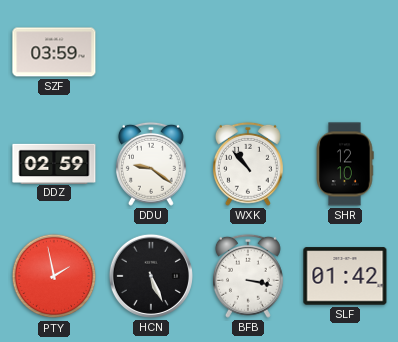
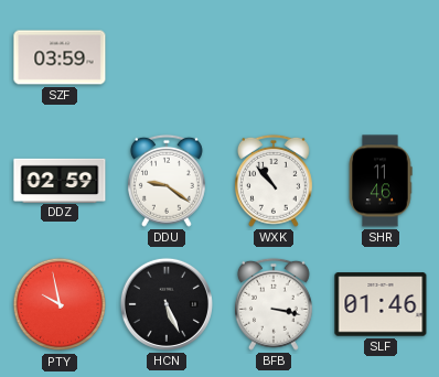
SHR: 12:10 -> 11:46 (381, 181)
PTY: 1:58 -> 9:58 (60, 304)
SLF: 01:42 -> 01:46 (381, 304)
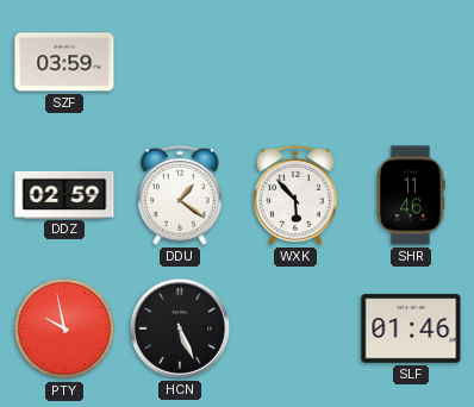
DDU: 9:21 -> 1:21 (180, 195)
WXK: 10:53 -> 5:53 (295, 195)
BFB: 3:17 -> none (274, 304)
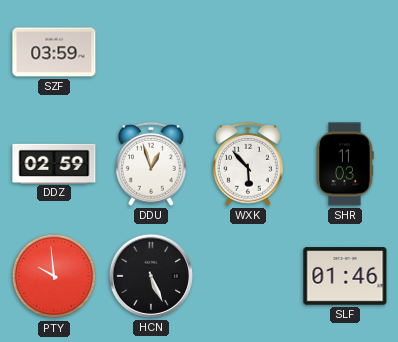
DDU: 1:21 -> 12:57 (151, 164)
SHR: 11:46 -> 11:03 (345, 164)
PTY: 9:58 -> 9:59 (54, 276)
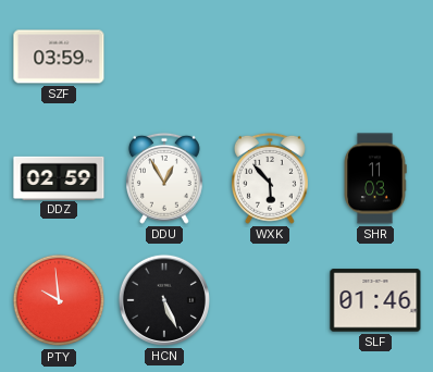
DDU: 12:57 -> 12:55 (164, 178)
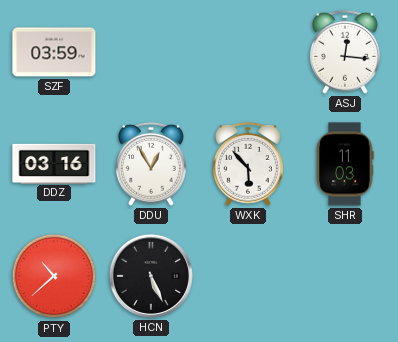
ASJ: none -> 12:16 (345, 52)
DDZ: 02:59 -> 03:16 (54, 163)
PTY: 9:59 -> 10:38 (54, 276)
SLF: 01:46 -> none (375, 300)
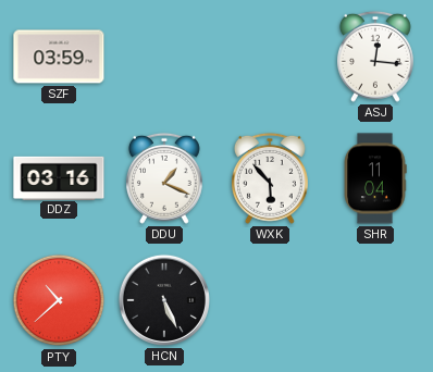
DDU: 12:55 -> 1:19 (164, 178)
SHR: 11:03 -> 11:04 (375, 178)
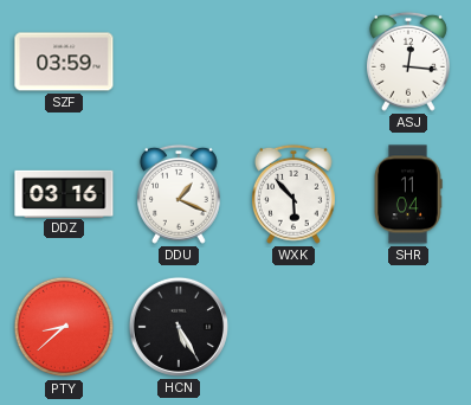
PTY: 10:38 -> 8:38 (64, 327)
HCN: 5:26 -> 5:25 (179, 327)
